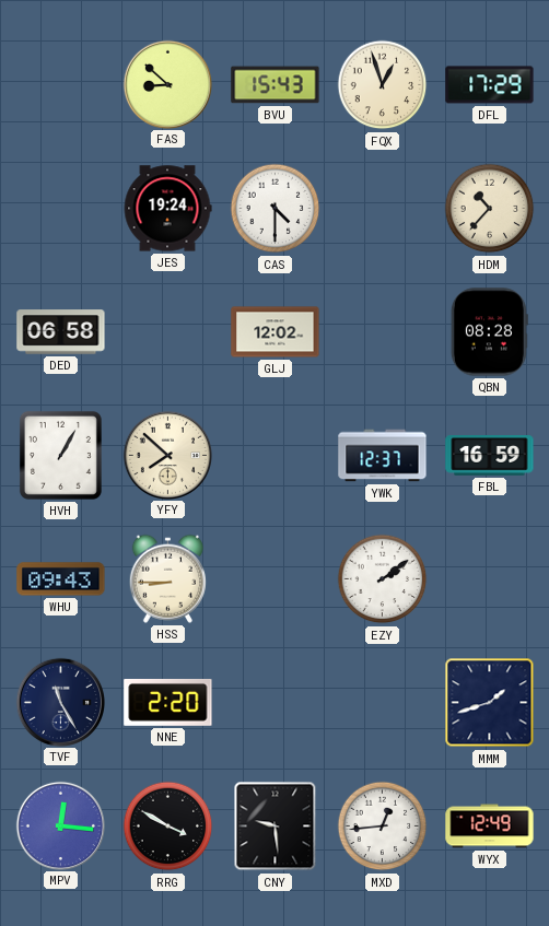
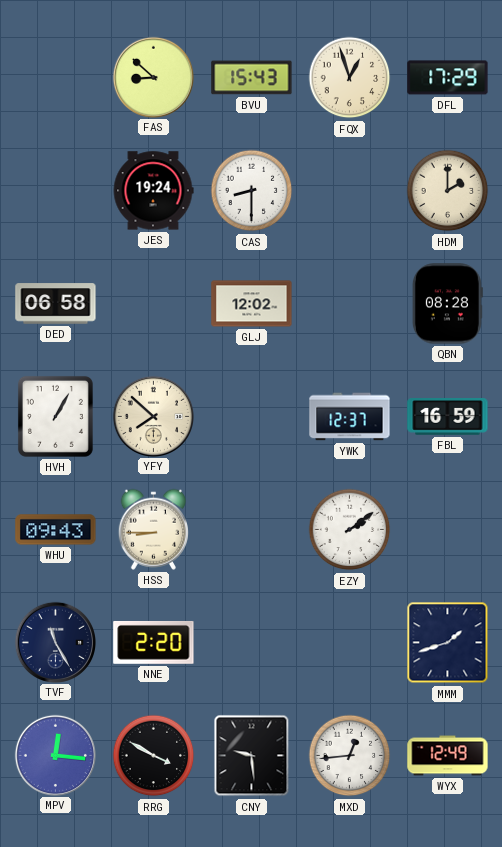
CAS: 4:30 -> 8:30 (252, 191)
HDM: 10:37 -> 2:00 (448, 191)
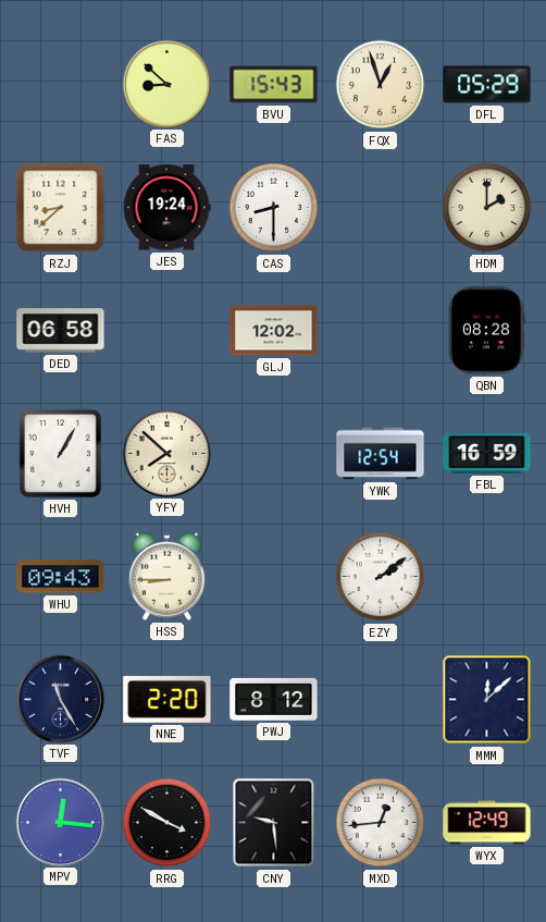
DFL: 17:29 -> 05:29 (487, 85)
RZJ: none -> 8:38 (61, 208)
YWK: 12:37 -> 12:54 (381, 454)
PWJ: none -> 8:12 (274, 699)
MMM: 1:42 -> 12:08 (487, 700)
